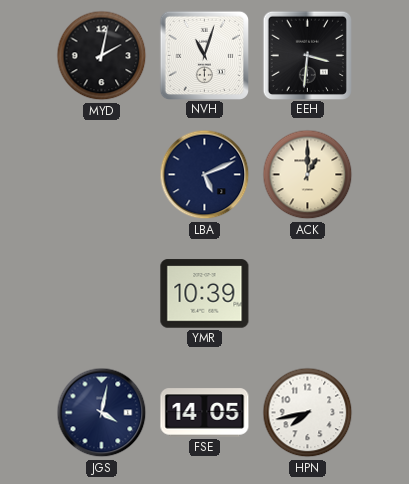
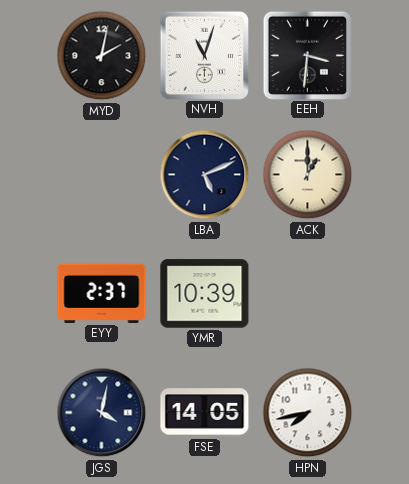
EYY: none -> 2:37 (102, 293)
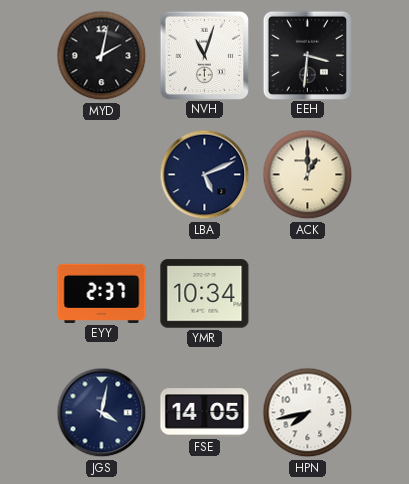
YMR: 10:39 -> 10:34 (205, 294)
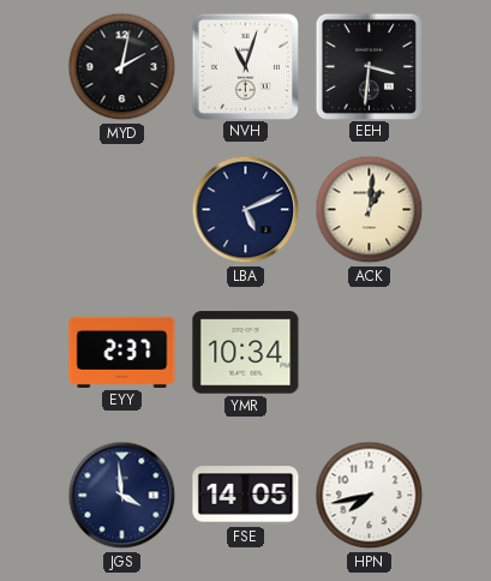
ACK: 1:00 -> 1:01 (370, 210)
JGS: 4:02 -> 3:59 (122, 496)
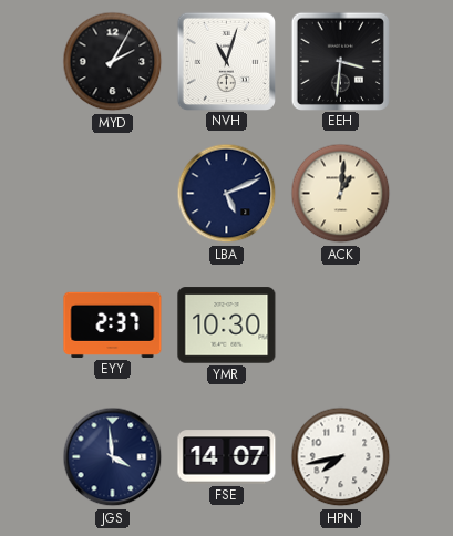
MYD: 2:02 -> 2:05 (113, 62)
YMR: 10:34 -> 10:30 (227, 326)
FSE: 14:05 -> 14:07 (227, 457)
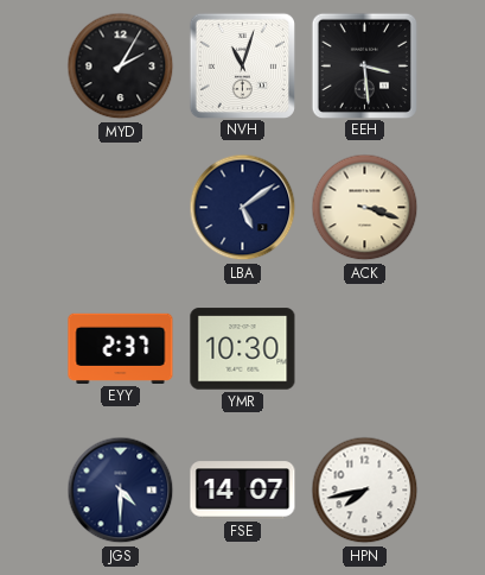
EEH: 3:31 -> 3:29 (364, 65)
LBA: 5:11 -> 5:09 (243, 208)
ACK: 1:01 -> 3:18 (365, 208)
JGS: 3:59 -> 4:30 (121, 491)
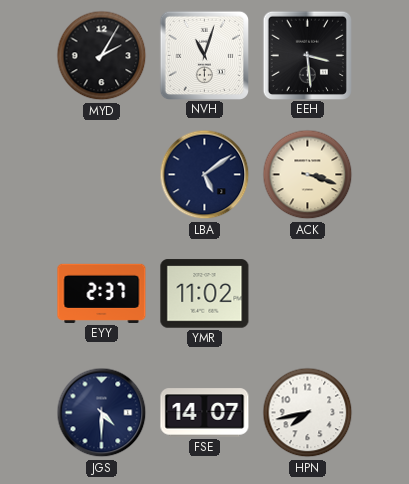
YMR: 10:30 -> 11:02 (205, 294)
